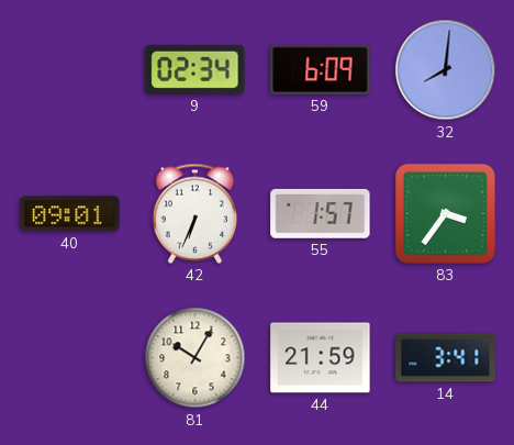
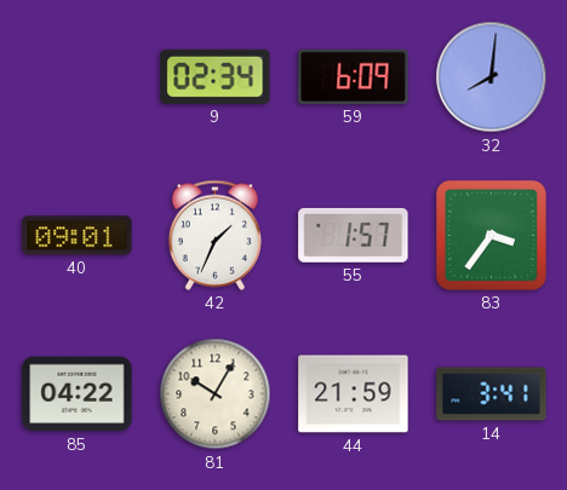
42: 6:34 -> 1:34 (214, 235)
85: none -> 04:22 (78, 394)
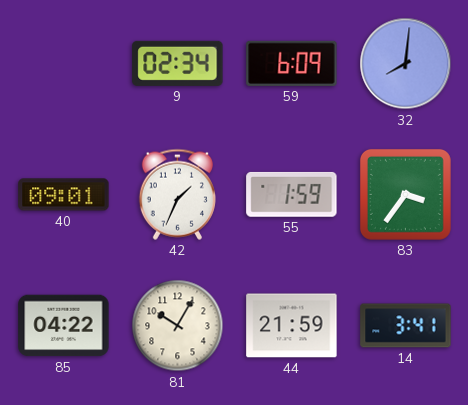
55: 1:57 -> 1:59 (292, 194)
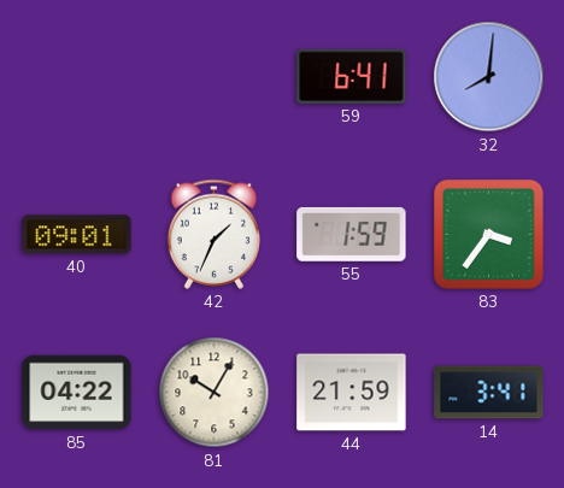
9: 02:34 -> none (178, 63)
59: 6:09 -> 6:41 (352, 76)
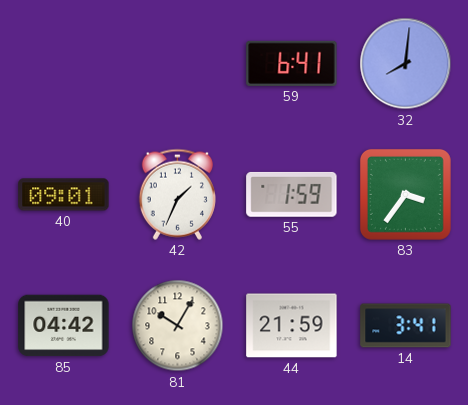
85: 04:22 -> 04:42 (64, 326)
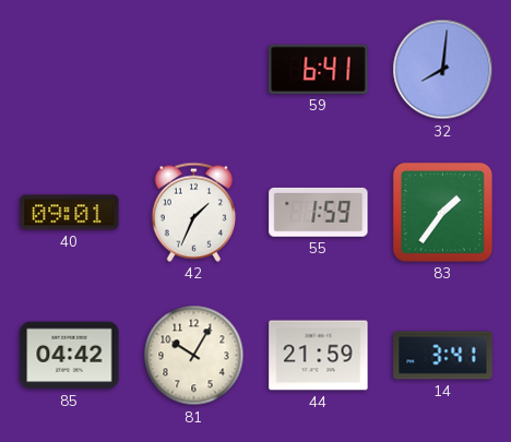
83: 3:36 -> 1:36 (442, 212)
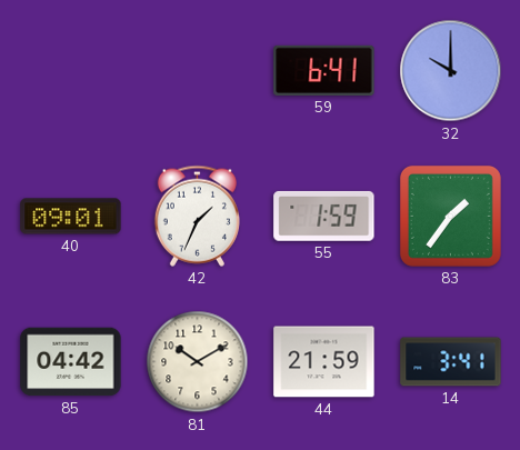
32: 8:01 -> 10:00 (451, 71)
81: 10:05 -> 10:10 (198, 362)
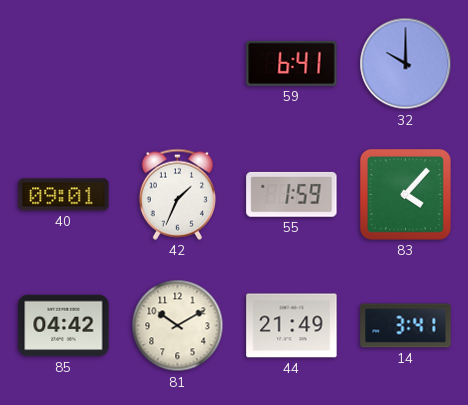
83: 1:36 -> 4:07 (405, 194)
44: 21:59 -> 21:49 (292, 326)
